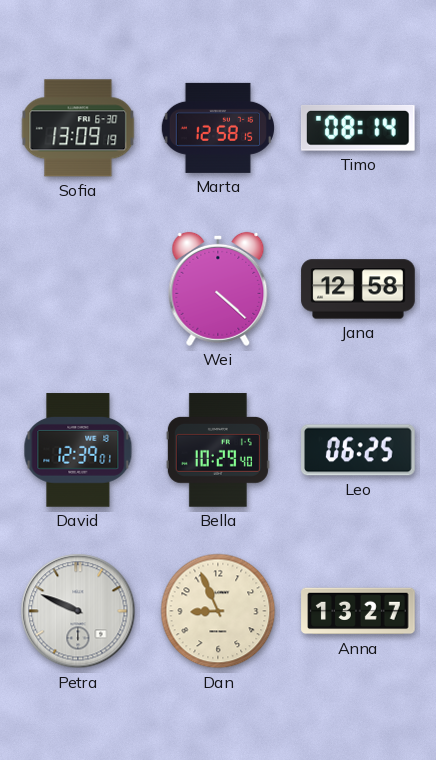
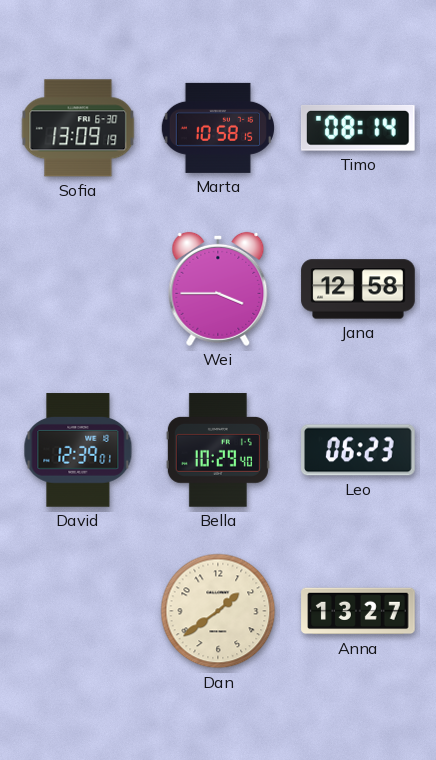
Marta: 12:58 -> 10:58 (218, 128)
Wei: 4:22 -> 3:45 (218, 289)
Leo: 06:25 -> 06:23 (358, 450)
Petra: 9:49 -> none (78, 611)
Dan: 8:56 -> 1:39 (218, 611)
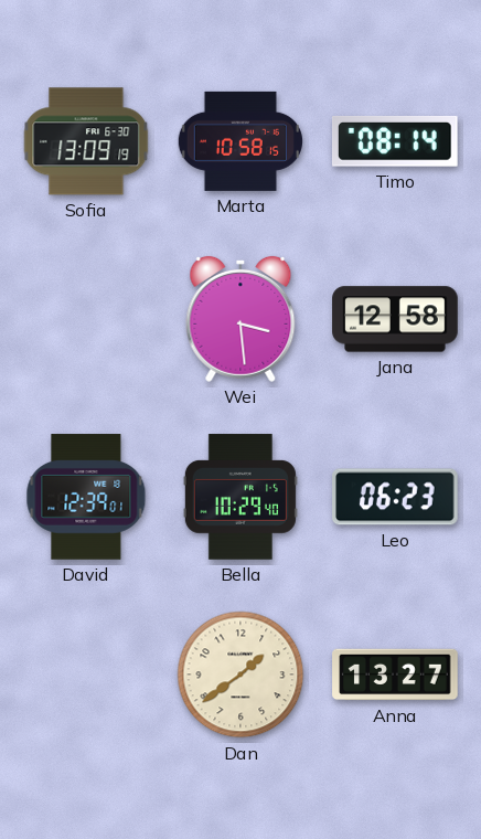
Wei: 3:45 -> 3:29 (240, 319)
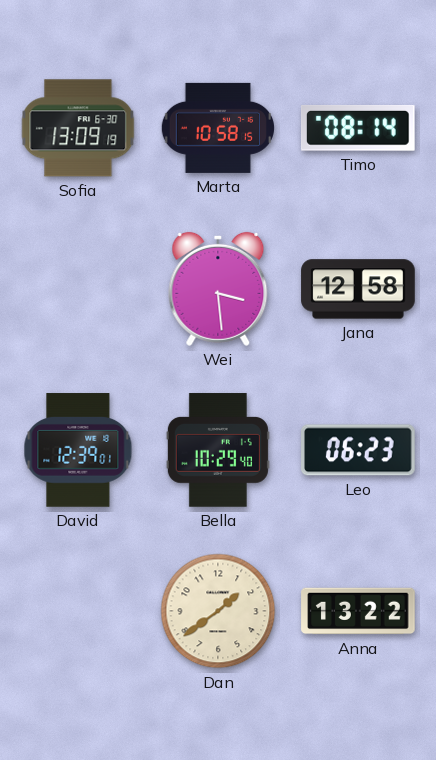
Anna: 13:27 -> 13:22 (358, 611)
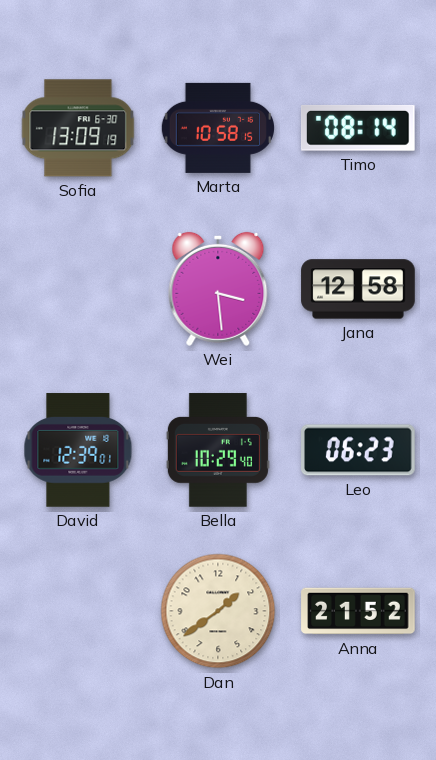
Anna: 13:22 -> 21:52 (358, 611)
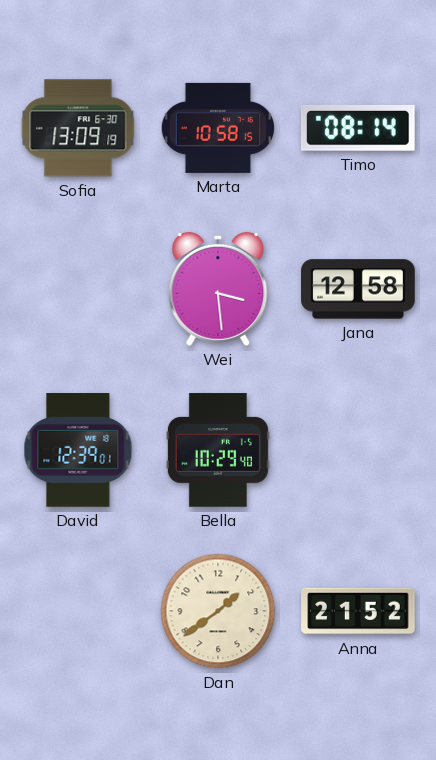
Leo: 06:23 -> none (358, 450)
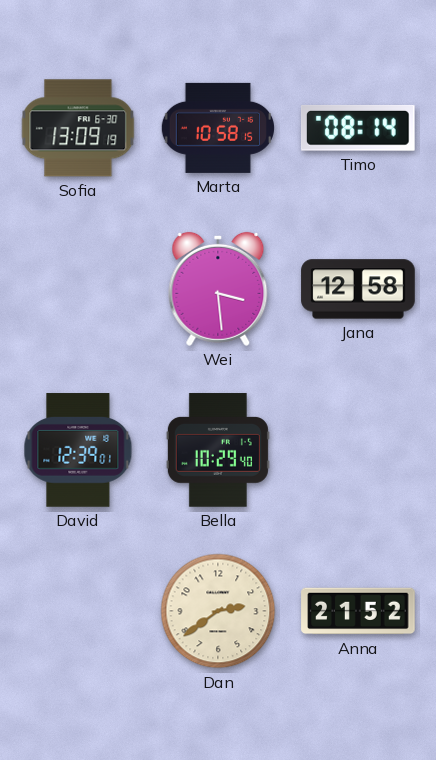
Dan: 1:39 -> 2:39 (218, 611)
